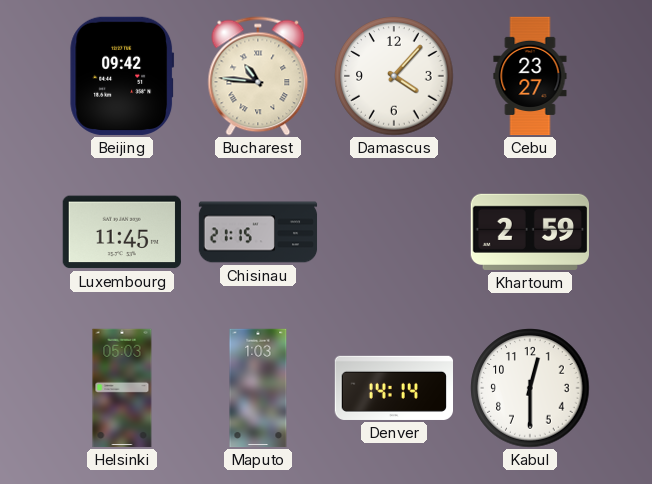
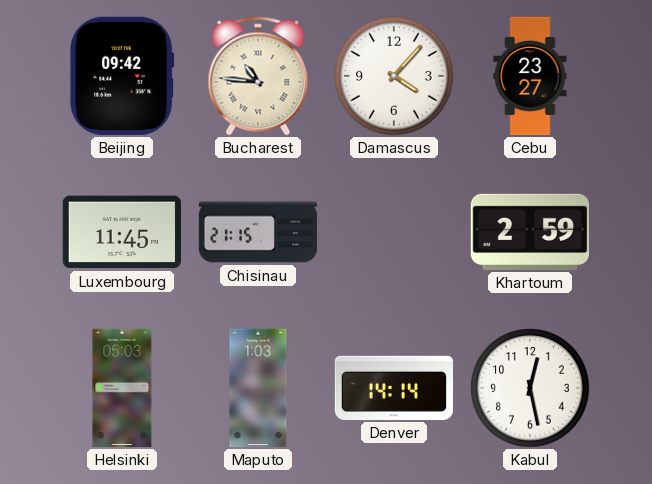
Kabul: 12:30 -> 12:28 (530, 388)
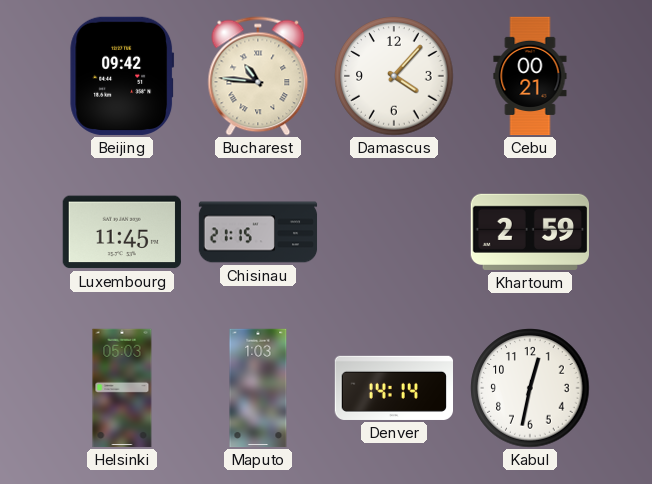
Cebu: 23:27 -> 00:21 (530, 76)
Kabul: 12:28 -> 12:32 (530, 388)
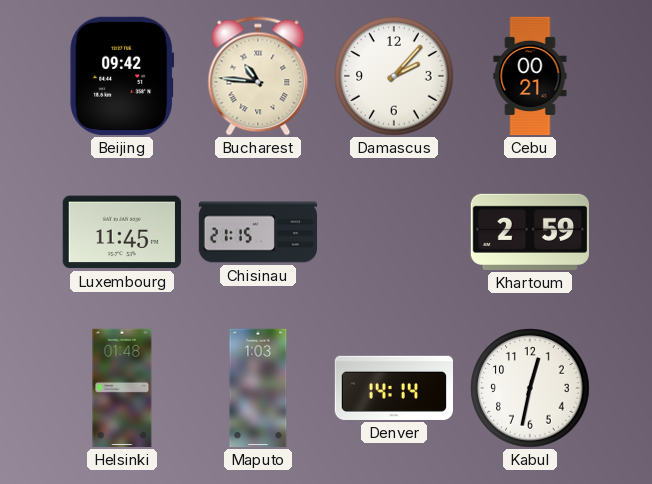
Damascus: 4:07 -> 2:07 (394, 76)
Helsinki: 05:03 -> 01:48 (122, 388)
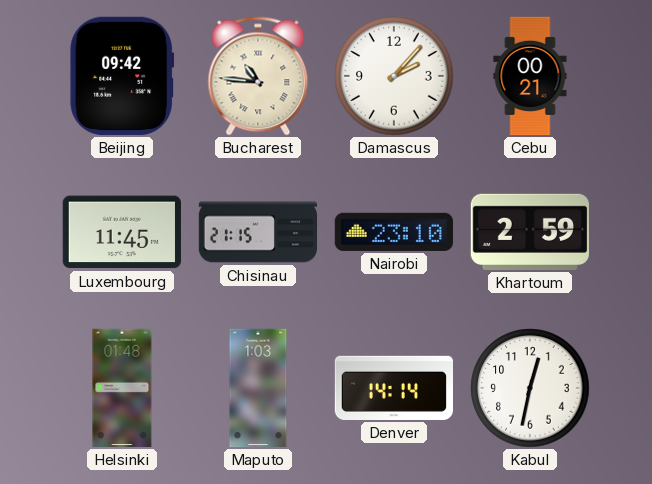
Nairobi: none -> 23:10 (394, 232)
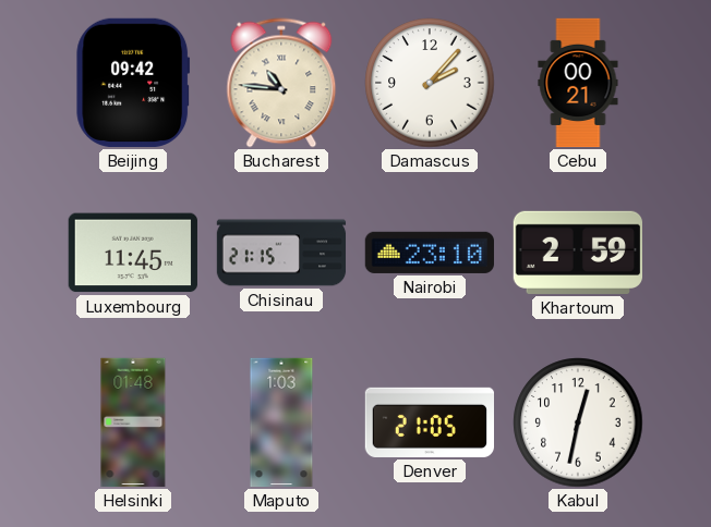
Denver: 14:14 -> 21:05 (429, 422)
